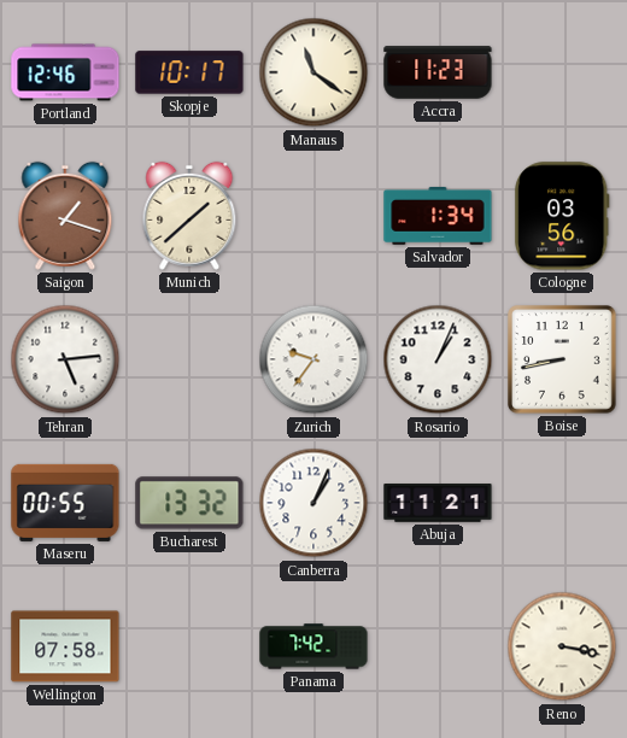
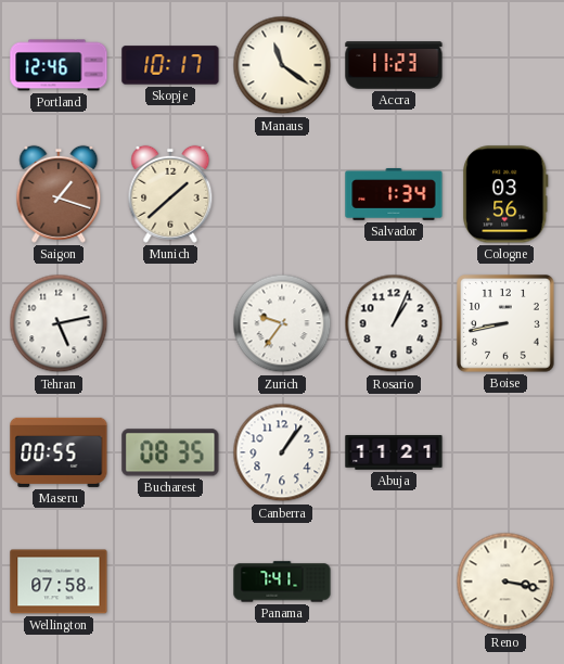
Tehran: 5:14 -> 5:13 (59, 323)
Bucharest: 13:32 -> 08:35 (170, 452)
Canberra: 1:04 -> 1:06 (282, 452)
Panama: 7:42 -> 7:41 (282, 582)
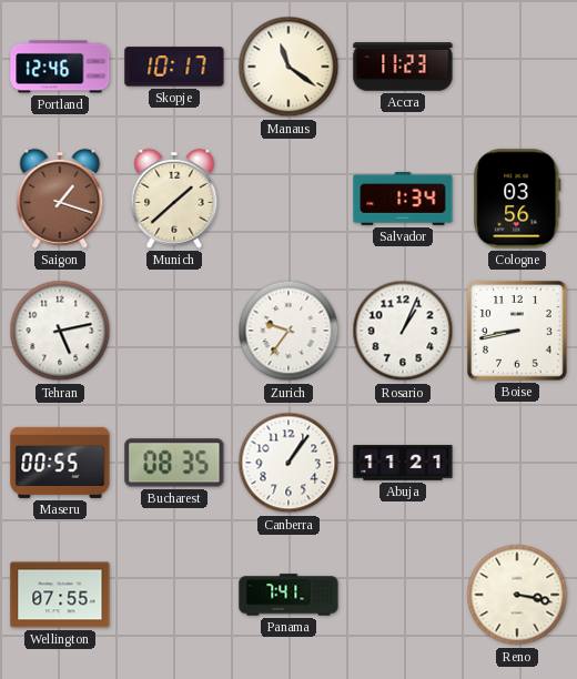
Wellington: 07:58 -> 07:55 (60, 595)
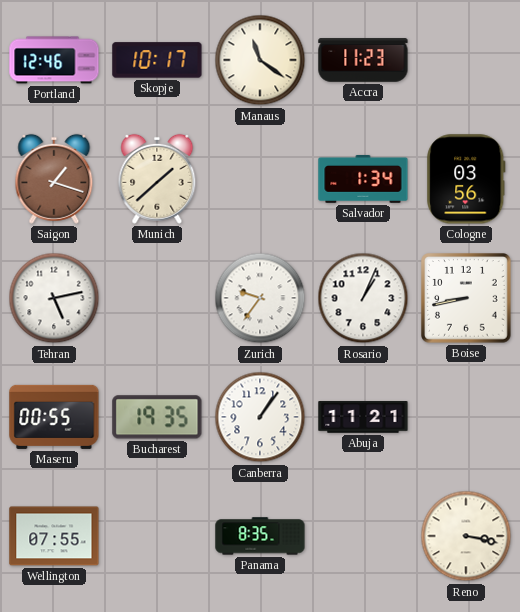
Bucharest: 08:35 -> 19:35 (157, 417)
Panama: 7:41 -> 8:35 (260, 536)
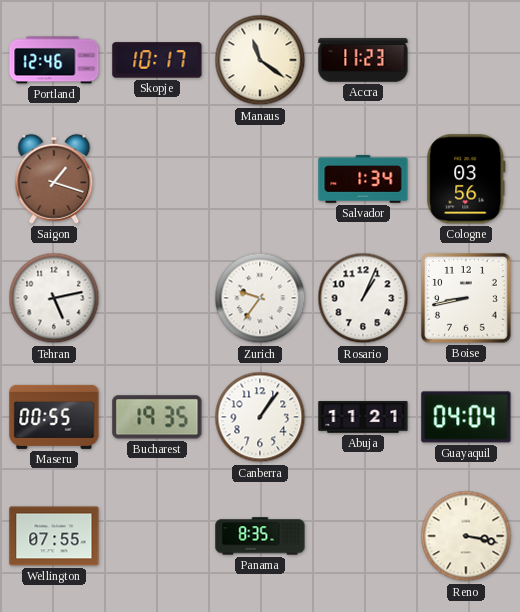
Munich: 1:38 -> none (157, 179)
Guayaquil: none -> 04:04 (466, 417)
